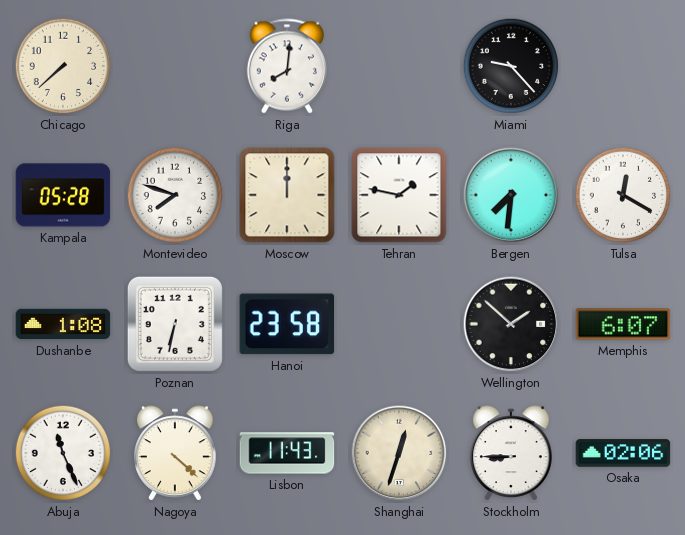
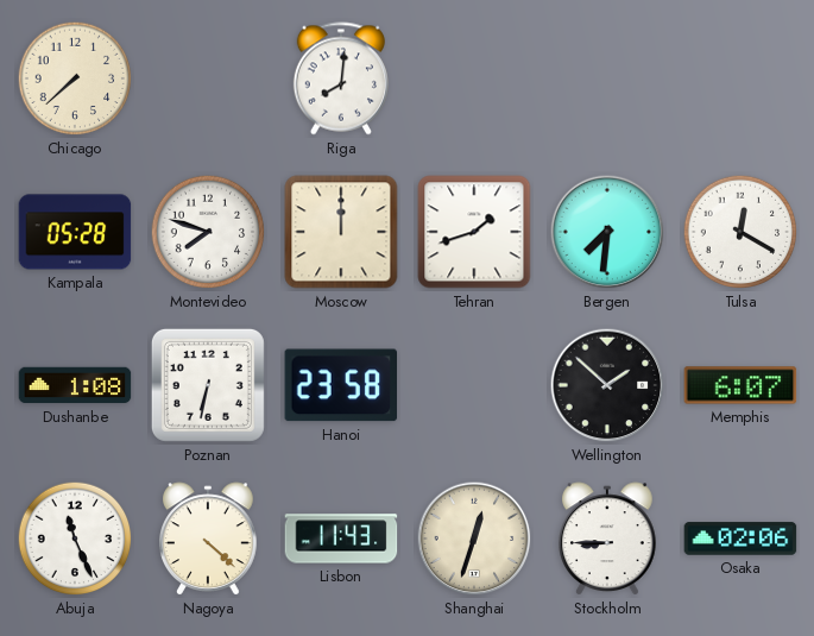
Miami: 9:23 -> none (511, 66)
Tehran: 1:47 -> 1:42 (474, 232)
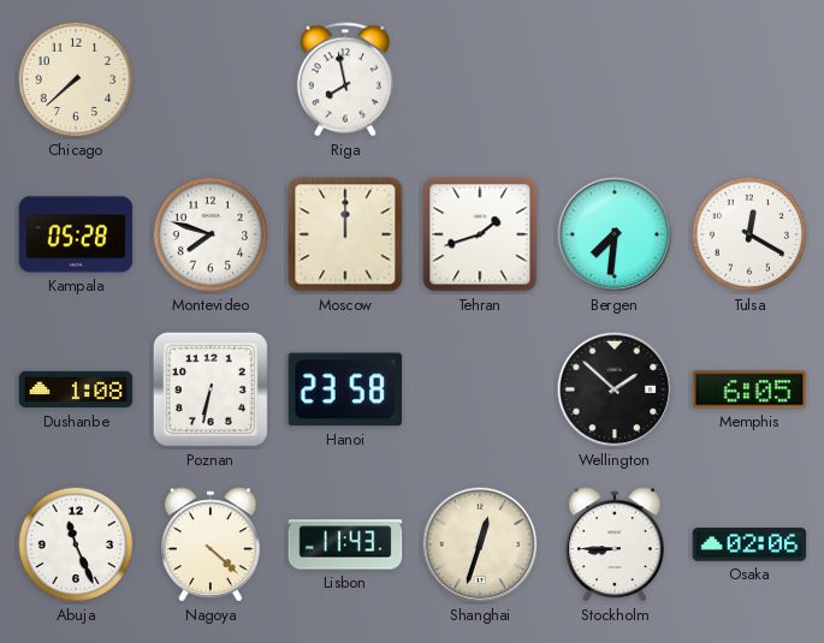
Riga: 8:01 -> 7:58 (345, 79)
Memphis: 6:07 -> 6:05 (749, 389)
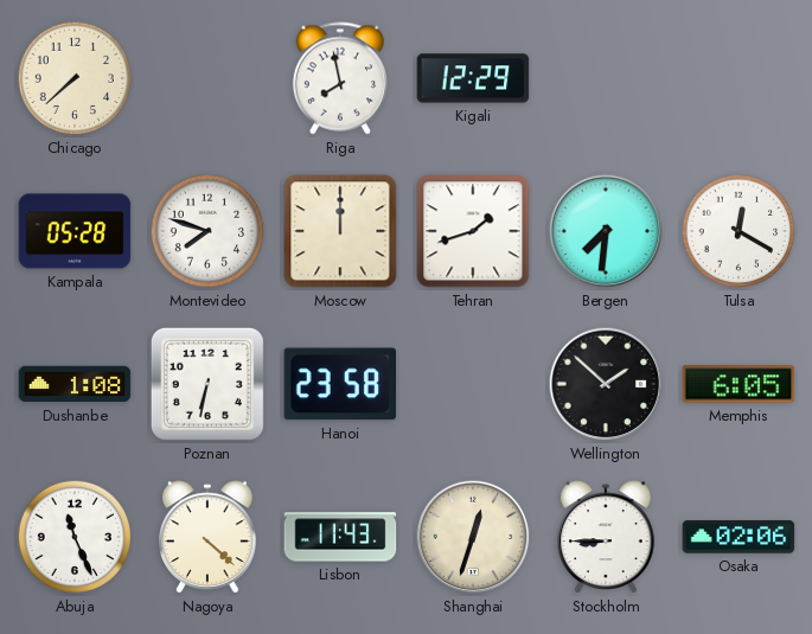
Kigali: none -> 12:29 (473, 78)
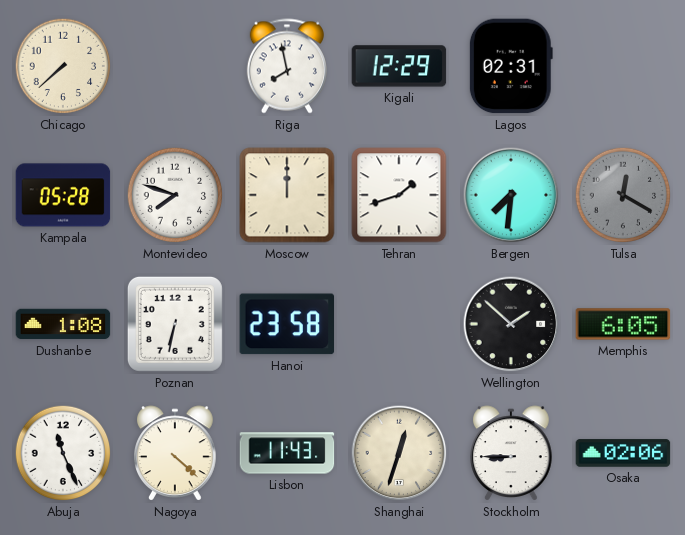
Lagos: none -> 02:31 (511, 66)
Tulsa dial: white -> grey (623, 195)
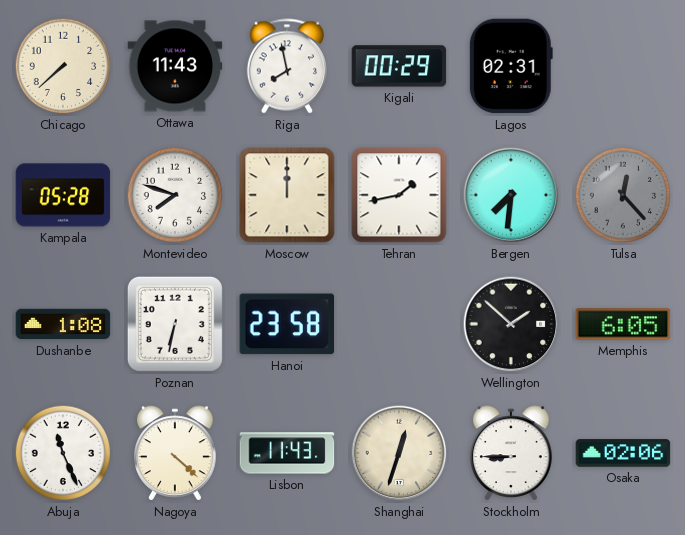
Ottawa: none -> 11:43 (175, 66)
Kigali: 12:29 -> 00:29 (399, 66)
Tehran: 1:42 -> 1:43 (399, 195)
Tulsa: 12:20 -> 12:23 (623, 195)
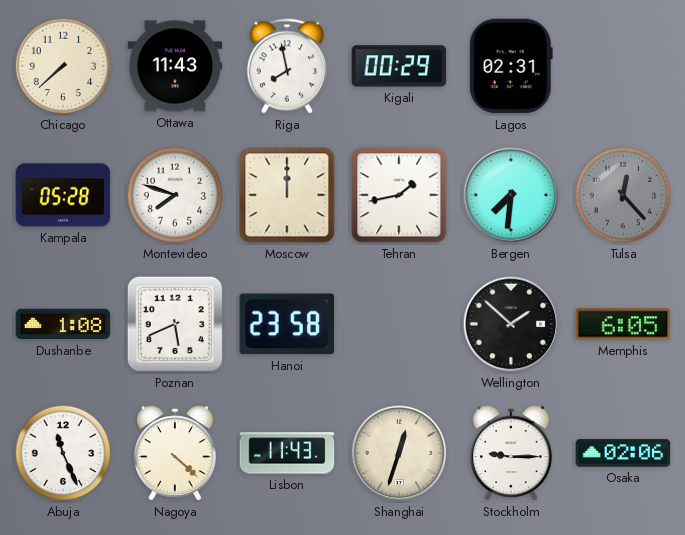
Poznan: 6:32 -> 5:41 (175, 324)
Stockholm: 8:45 -> 9:15 (512, 453)
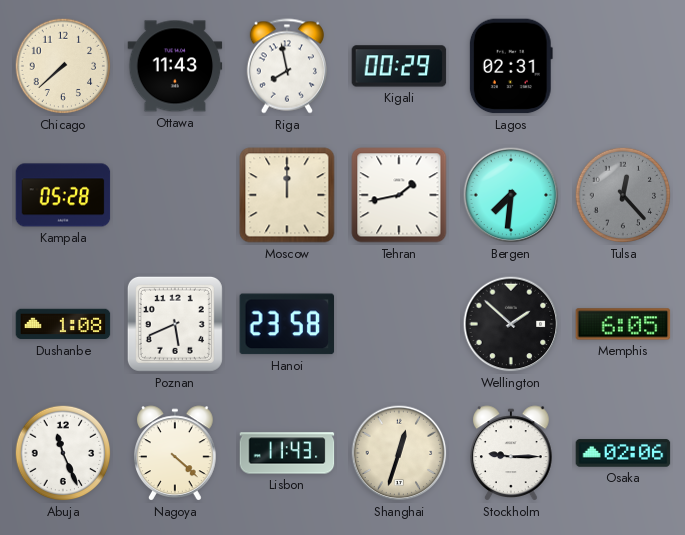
Montevideo: 7:48 -> none (175, 195)
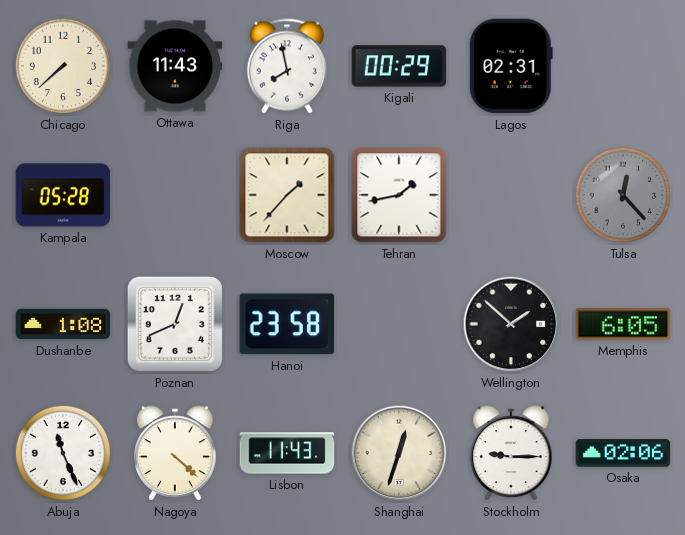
Moscow: 12:00 -> 1:37 (287, 195)
Bergen: 7:31 -> none (511, 195)
Poznan: 5:41 -> 12:41 (175, 324)
